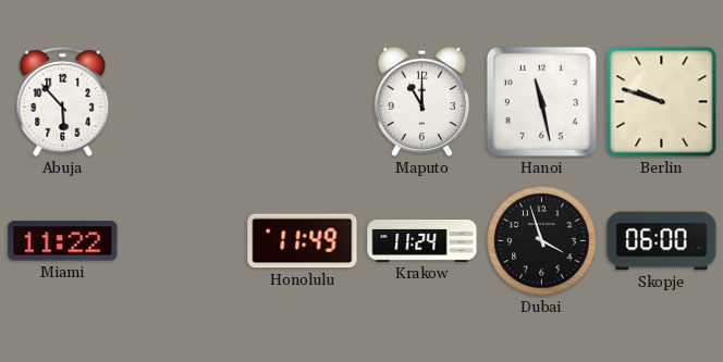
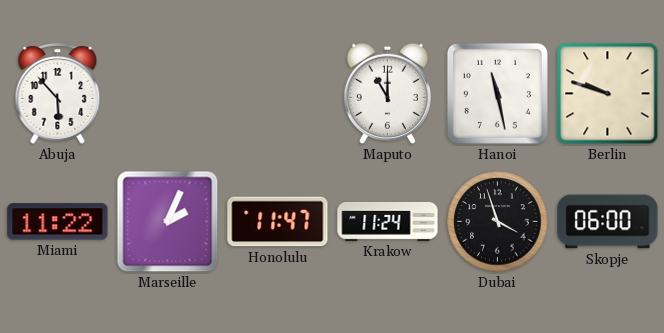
Marseille: none -> 2:04 (168, 222)
Honolulu: 11:49 -> 11:47 (278, 222)
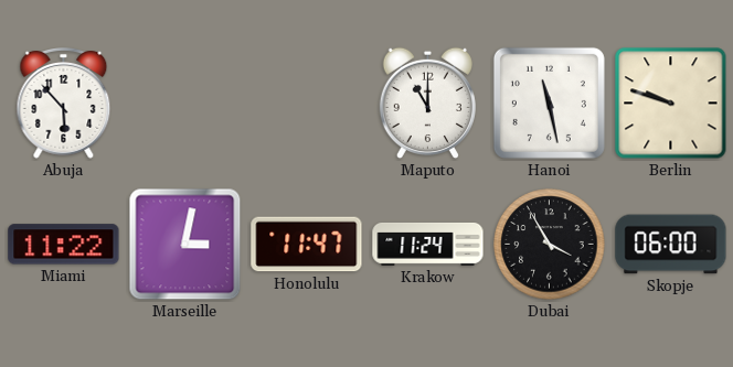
Marseille: 2:04 -> 3:02 (185, 245)
Dubai: 3:57 -> 3:55 (550, 245)
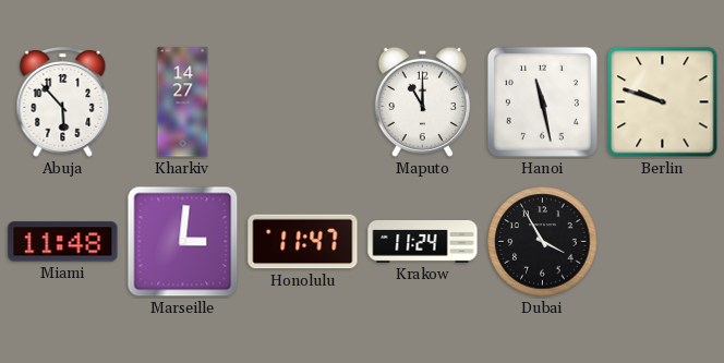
Kharkiv: none -> 14:27 (183, 102)
Miami: 11:22 -> 11:48 (63, 242)
Marseille: 3:02 -> 3:01 (183, 242)
Skopje: 06:00 -> none (671, 245)
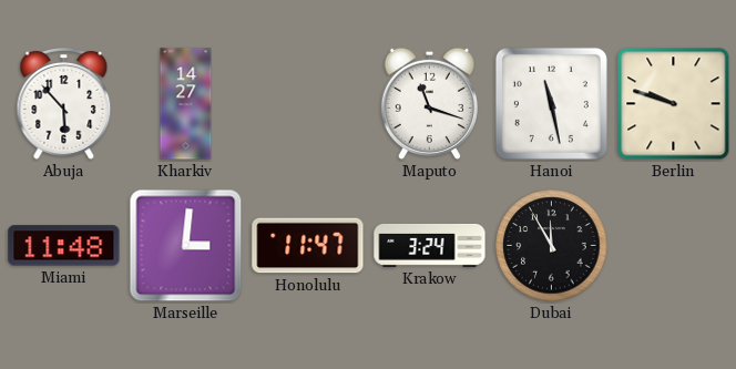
Maputo: 11:00 -> 11:18 (429, 104)
Krakow: 11:24 -> 3:24 (430, 245)
Dubai: 3:55 -> 11:55 (552, 246)
